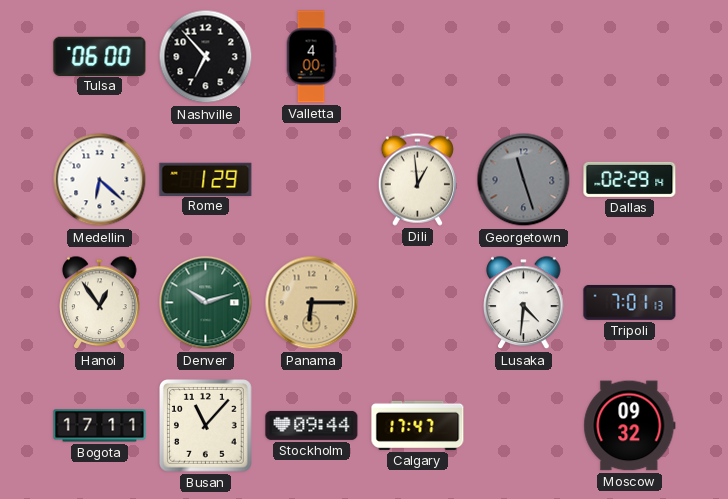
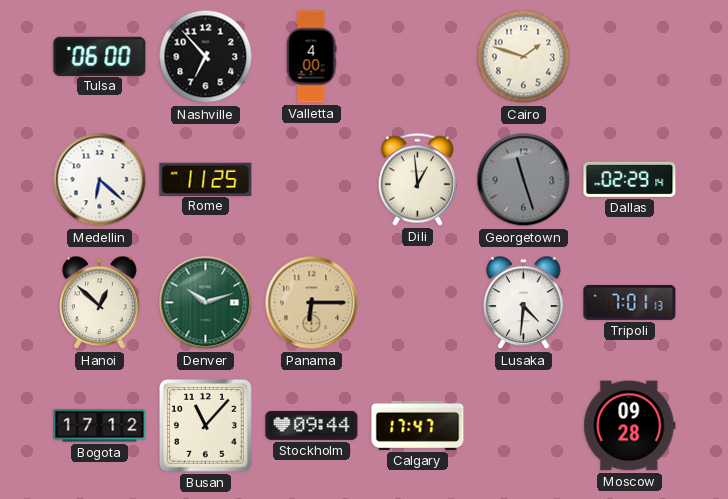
Cairo: none -> 1:48 (524, 57)
Rome: 1:29 -> 11:25 (206, 179)
Hanoi: 12:54 -> 12:52 (100, 303)
Bogota: 17:11 -> 17:12 (100, 426)
Moscow: 09:32 -> 09:28 (630, 426)
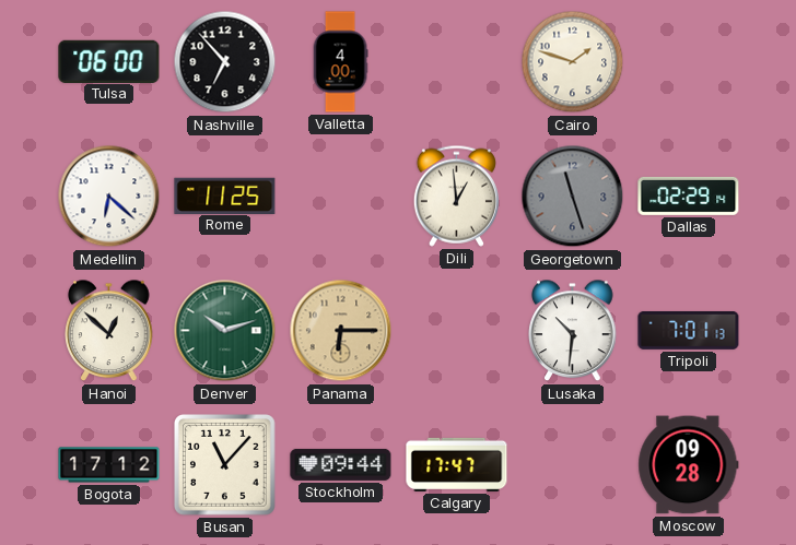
Lusaka: 4:31 -> 10:31 (573, 331)
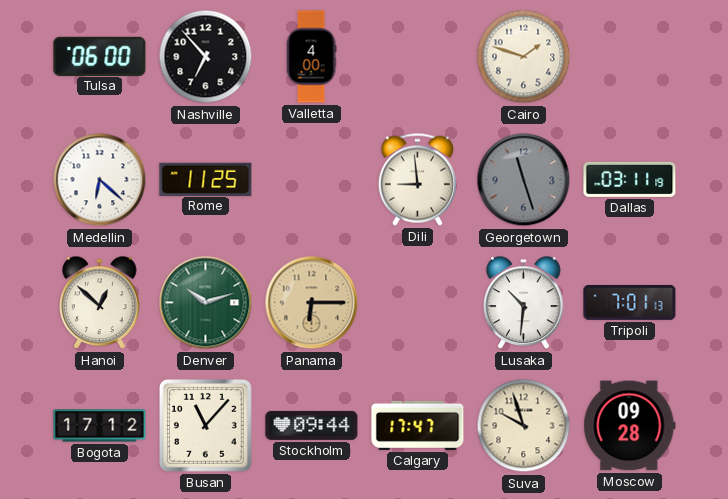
Dili: 12:59 -> 8:59 (417, 179)
Dallas: 02:29 -> 03:11 (630, 179)
Suva: none -> 9:57 (524, 426)
